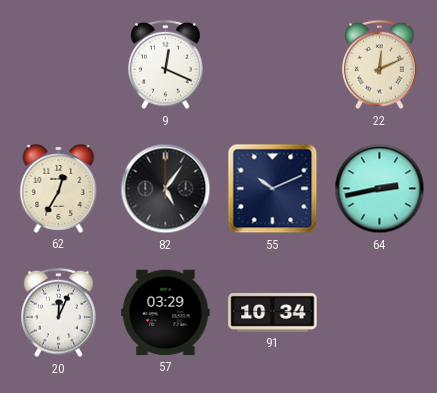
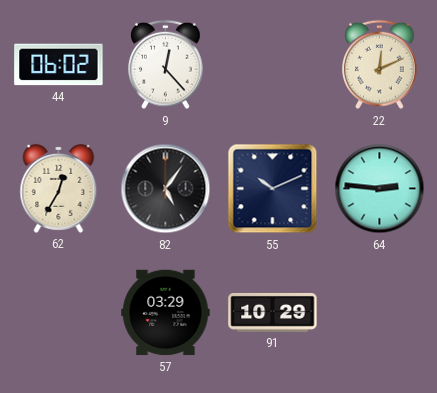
44: none -> 06:02 (59, 65)
9: 12:19 -> 12:23 (166, 65)
64: 2:43 -> 2:46 (380, 189)
20: 12:04 -> none (59, 313)
91: 10:34 -> 10:29 (273, 312)
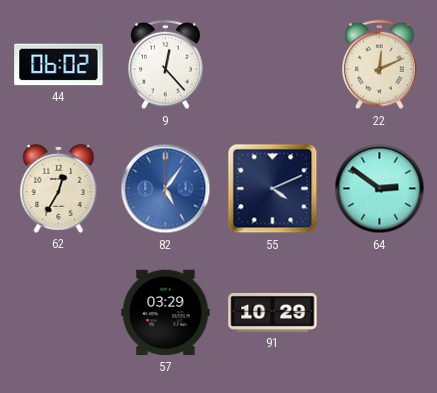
82 dial: black -> blue (166, 189)
55: 10:11 -> 4:11 (273, 189)
64: 2:46 -> 2:51 (380, 189)
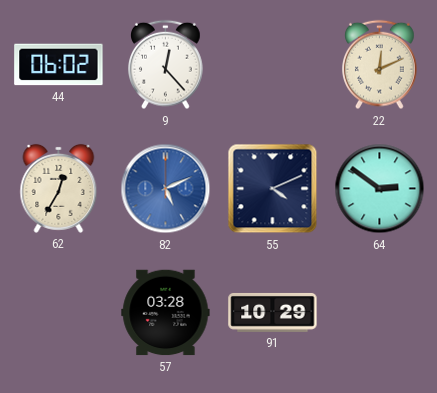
82: 5:06 -> 5:11 (166, 189)
57: 03:29 -> 03:28 (166, 313)
